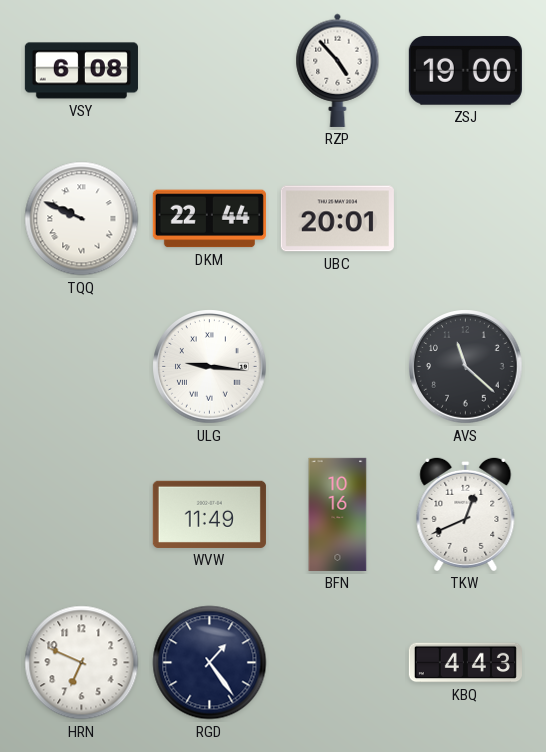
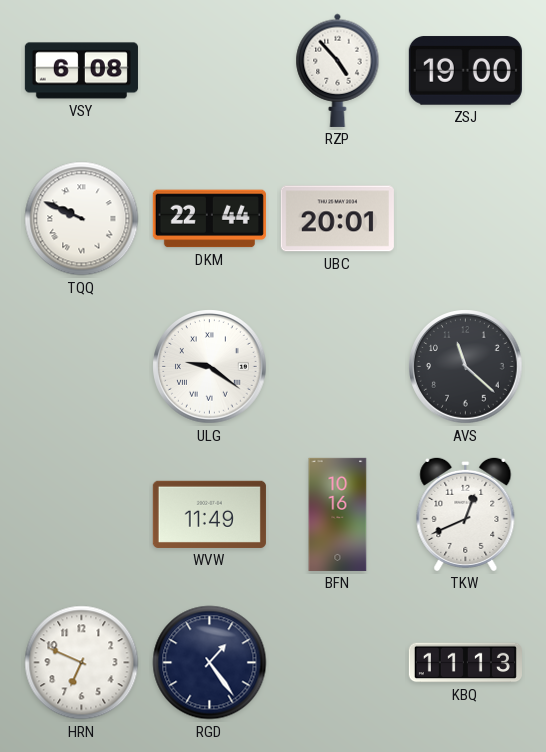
ULG: 9:16 -> 9:21 (210, 367)
KBQ: 4:43 -> 11:13 (465, 663)
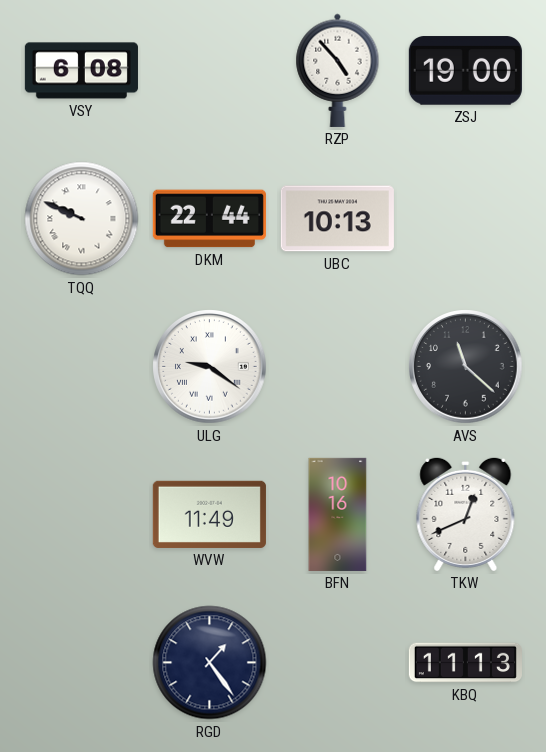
UBC: 20:01 -> 10:13 (337, 219)
HRN: 6:49 -> none (82, 663)
